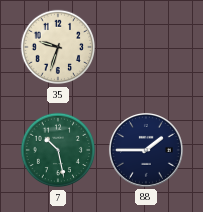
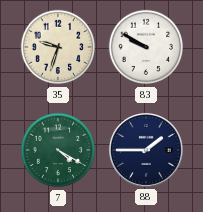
83: none -> 9:50 (146, 47)
7: 10:28 -> 4:20 (58, 150)
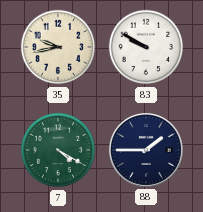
35: 9:33 -> 9:43 (58, 47)
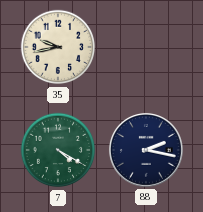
83: 9:50 -> none (146, 47)
88: 1:45 -> 2:17 (146, 150)
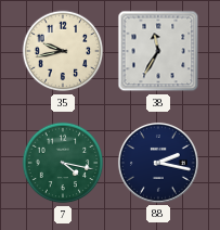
38: none -> 11:35 (158, 51)
7: 4:20 -> 4:17 (63, 163)
